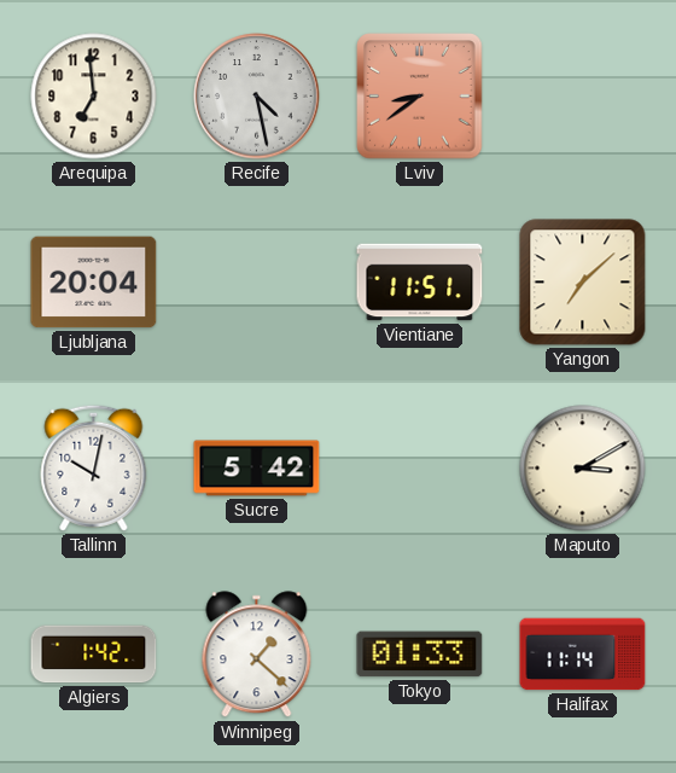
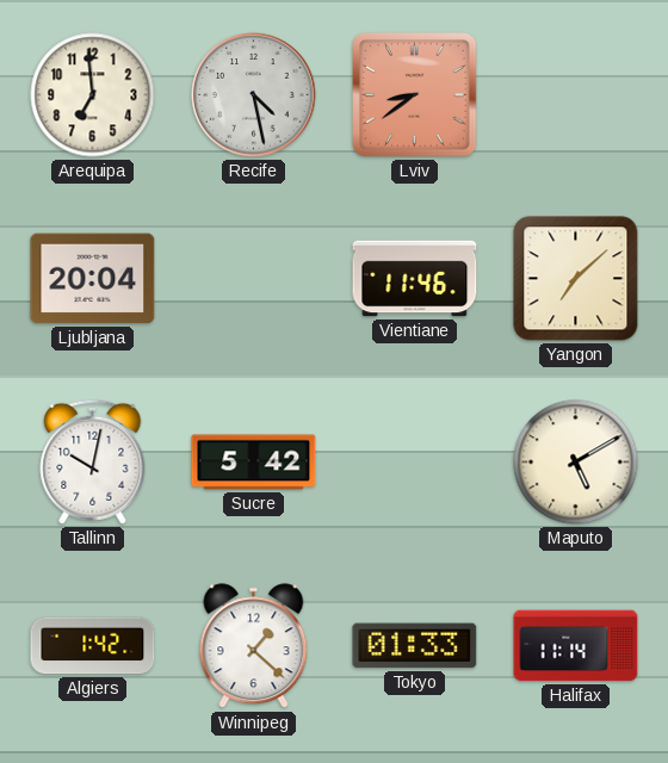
Vientiane: 11:51 -> 11:46 (415, 279)
Maputo: 3:10 -> 5:10 (576, 463)
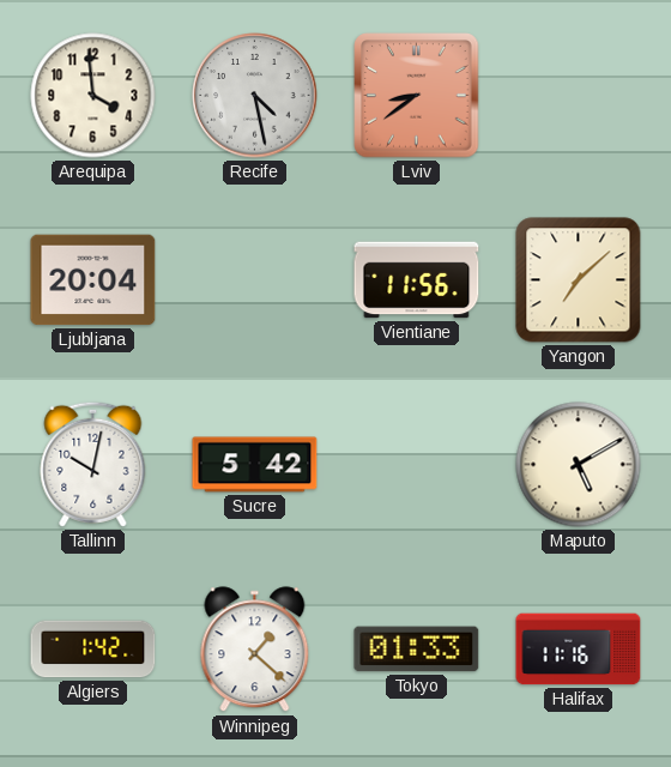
Arequipa: 6:59 -> 3:59 (93, 96)
Vientiane: 11:46 -> 11:56 (417, 280)
Halifax: 11:14 -> 11:16 (579, 650)
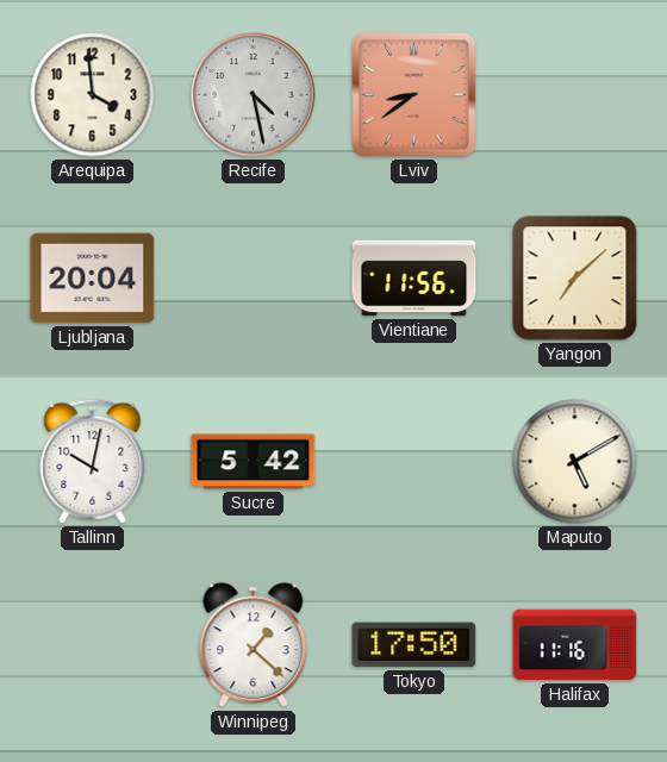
Algiers: 1:42 -> none (93, 650)
Tokyo: 01:33 -> 17:50 (414, 645)
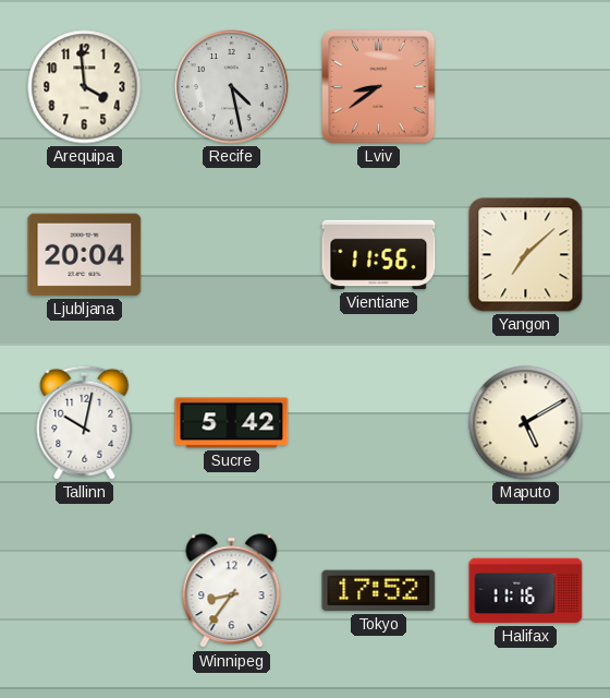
Winnipeg: 1:22 -> 8:36 (232, 591)
Tokyo: 17:50 -> 17:52 (379, 591)
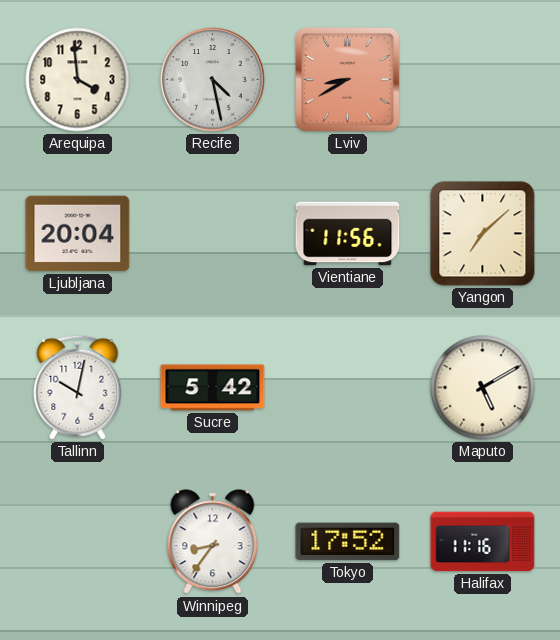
Lviv: 8:39 -> 8:40 (348, 80)
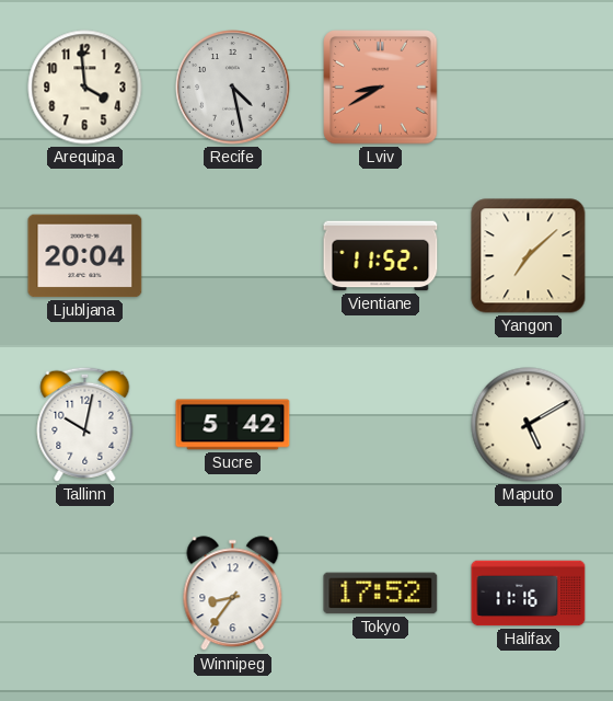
Vientiane: 11:56 -> 11:52 (381, 256)
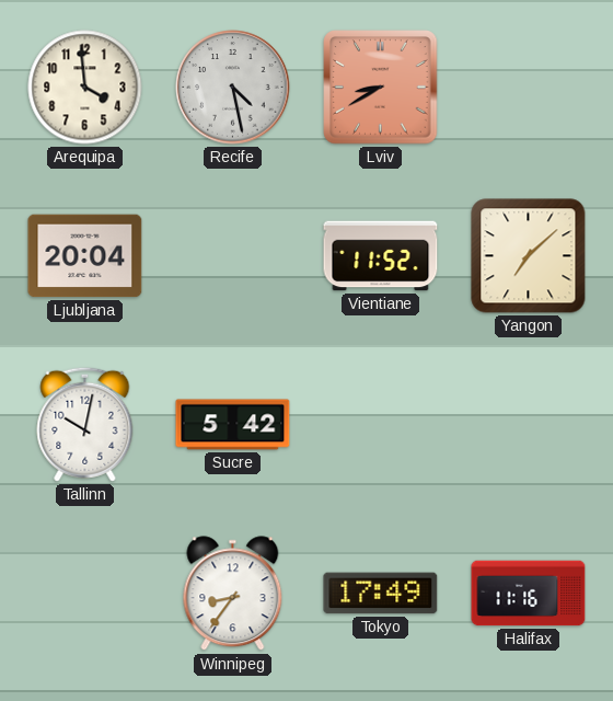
Maputo: 5:10 -> none (529, 425)
Tokyo: 17:52 -> 17:49 (381, 594)
